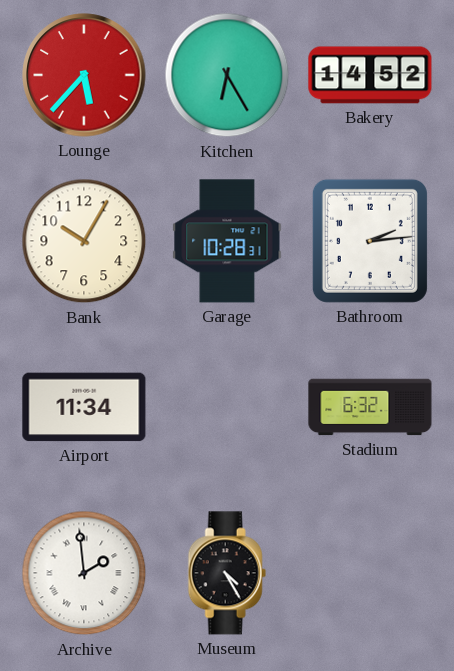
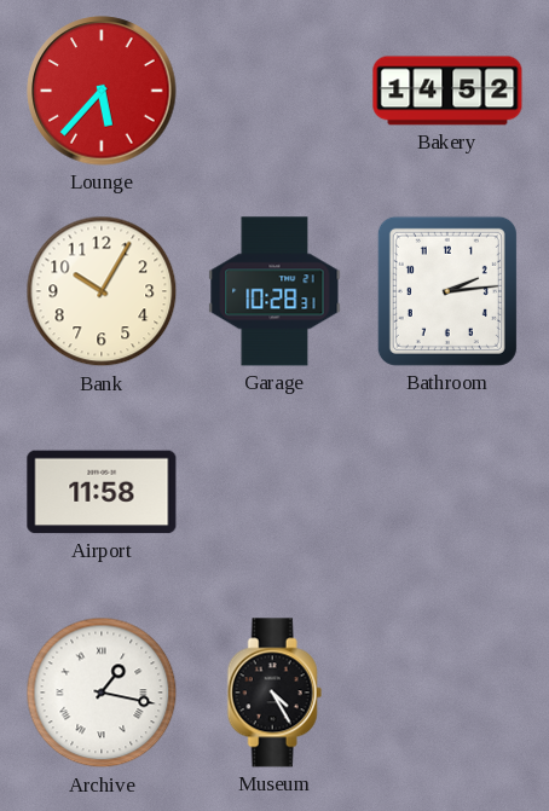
Kitchen: 6:25 -> none (227, 75)
Airport: 11:34 -> 11:58 (102, 492)
Stadium: 6:32 -> none (370, 407)
Archive: 1:59 -> 1:17 (102, 693)
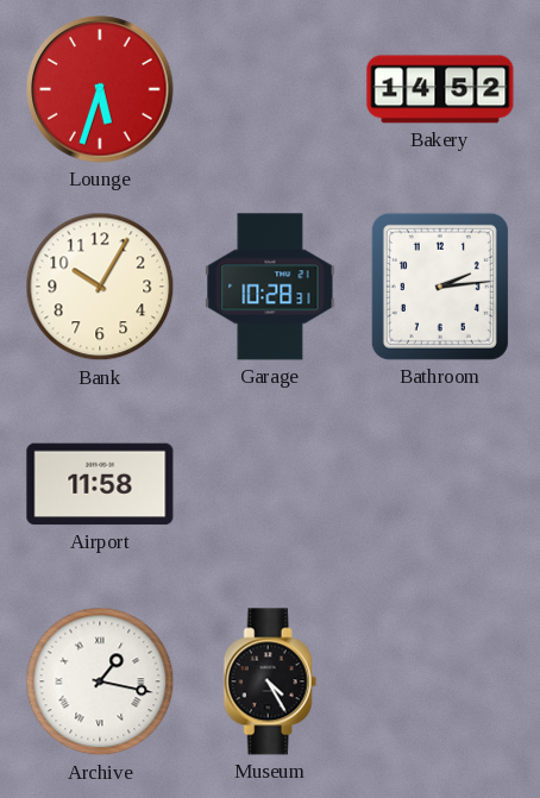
Lounge: 5:37 -> 5:33 (100, 89)
